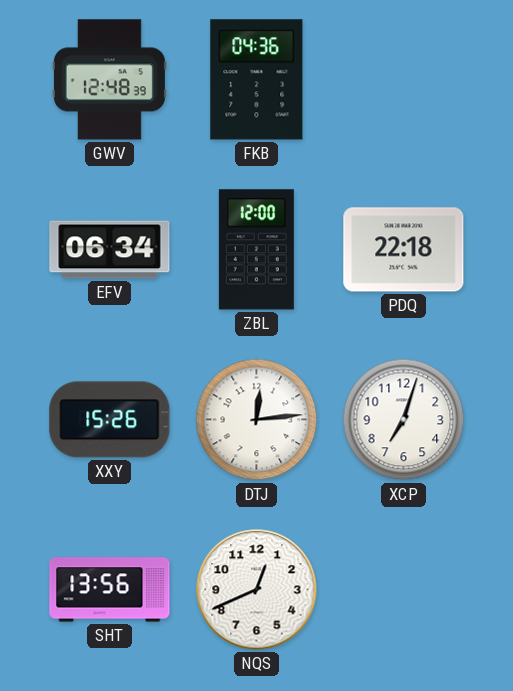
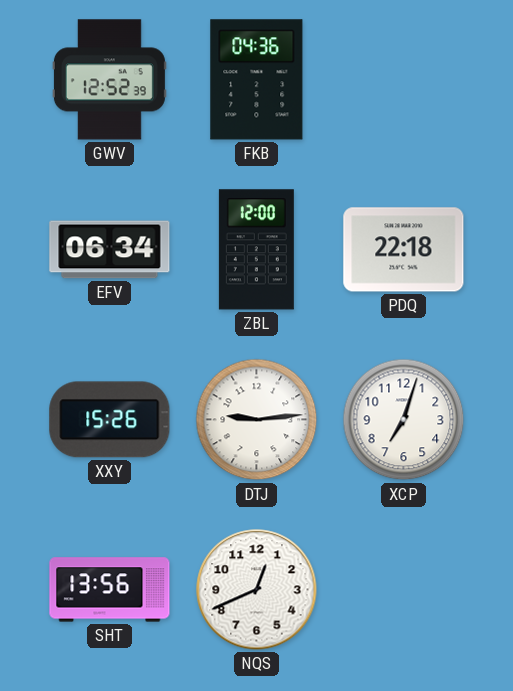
GWV: 12:48 -> 12:52 (109, 80)
DTJ: 12:14 -> 9:14 (257, 420)
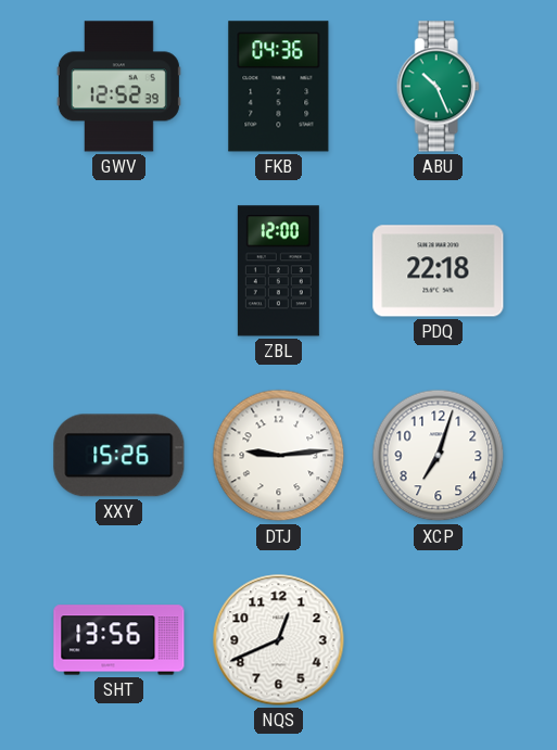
ABU: none -> 10:26 (438, 87)
EFV: 06:34 -> none (110, 250)
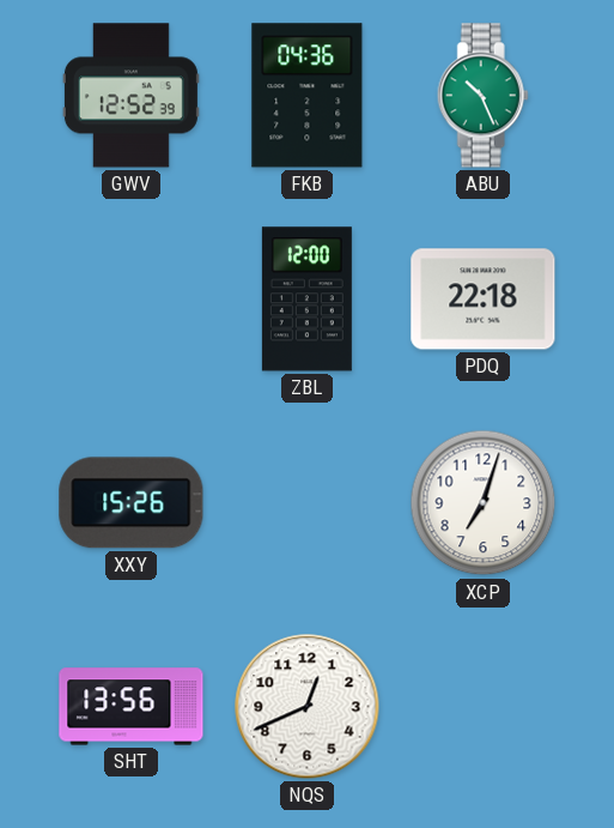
DTJ: 9:14 -> none (279, 456)
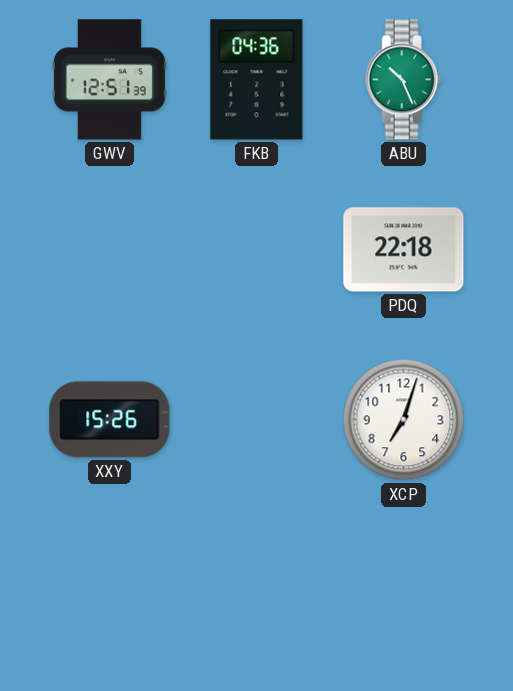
GWV: 12:52 -> 12:51 (109, 80)
ZBL: 12:00 -> none (306, 300)
SHT: 13:56 -> none (132, 707)
NQS: 12:41 -> none (308, 707)
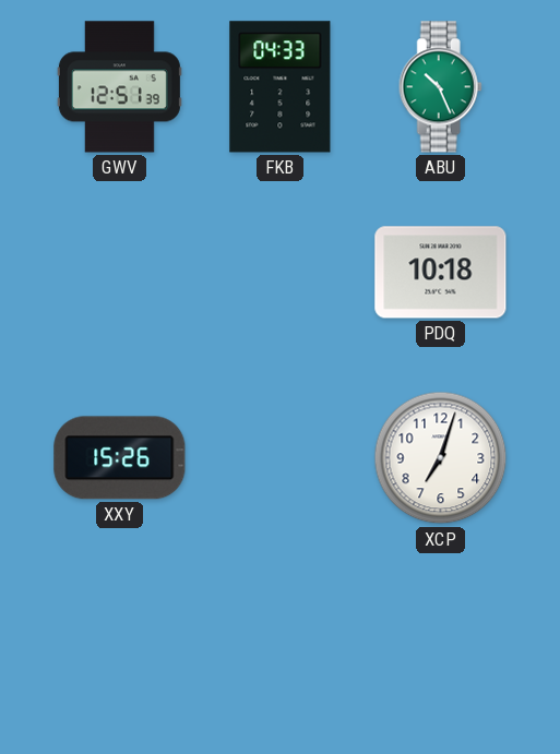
FKB: 04:36 -> 04:33 (281, 87)
PDQ: 22:18 -> 10:18 (441, 273)
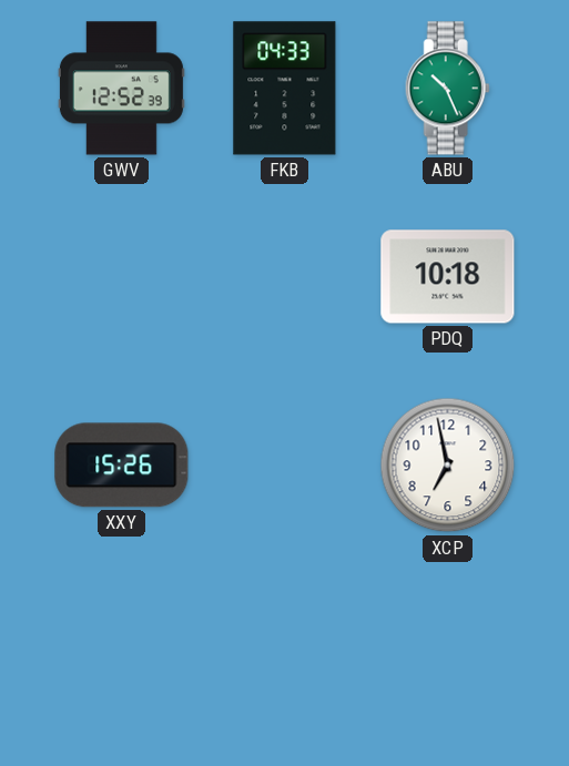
GWV: 12:51 -> 12:52 (121, 89)
XCP: 7:03 -> 6:58 (448, 466)
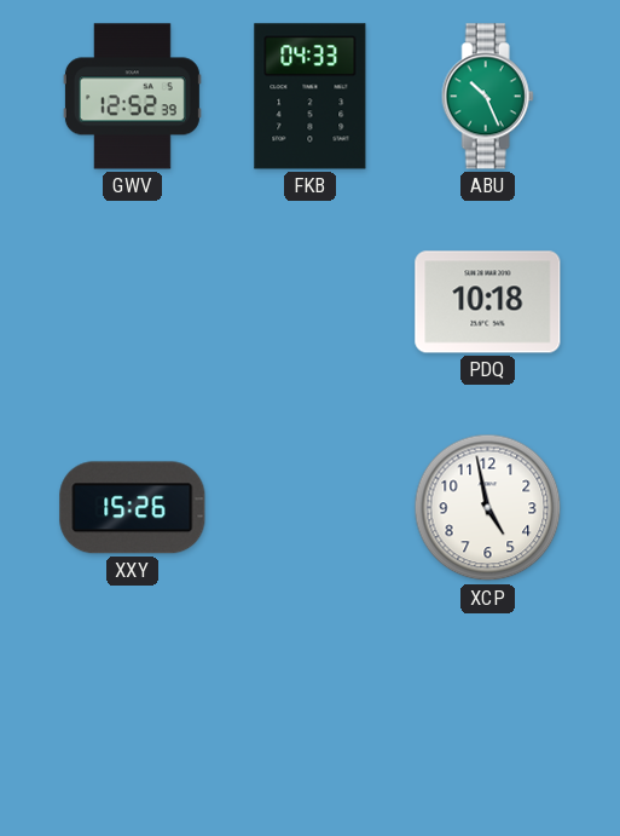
XCP: 6:58 -> 4:58 (488, 508)
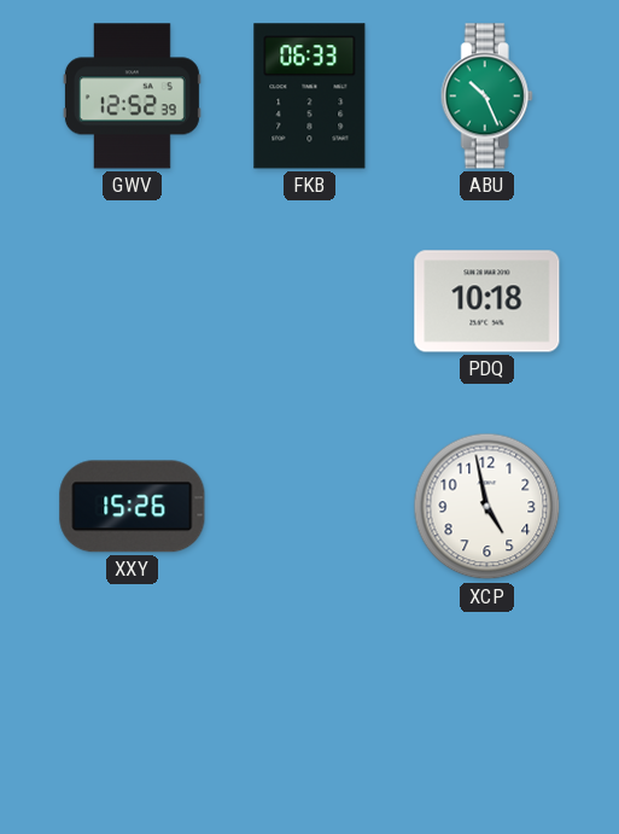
FKB: 04:33 -> 06:33 (310, 97)
